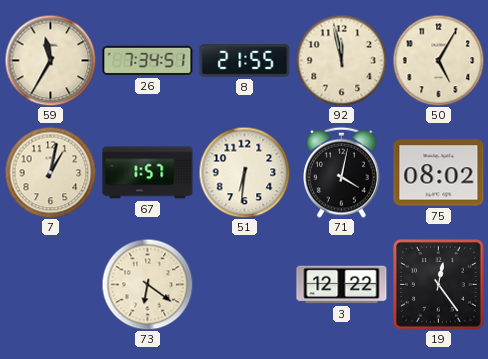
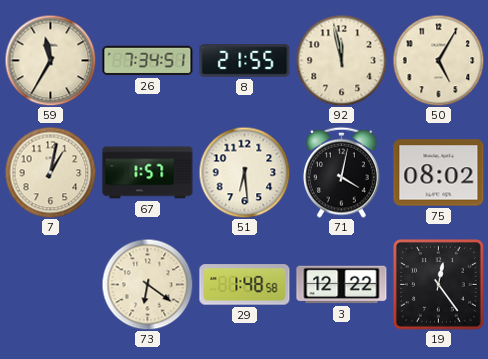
51: 6:31 -> 6:29 (244, 172)
29: none -> 1:48 (245, 285)
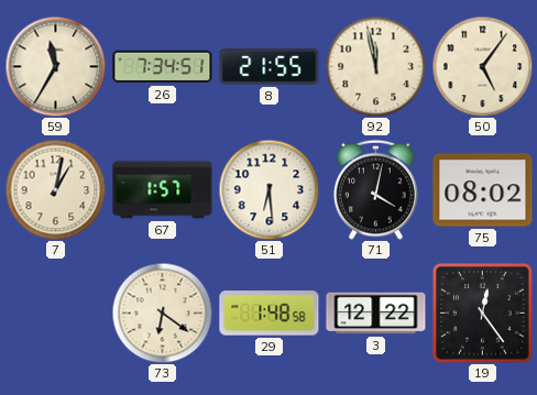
50: 5:05 -> 5:06 (482, 66)
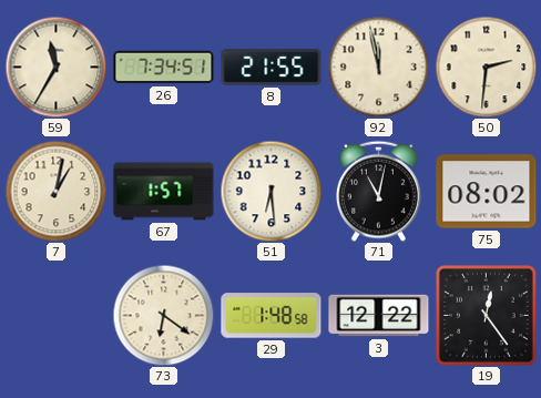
50: 5:06 -> 2:31 (486, 67)
71: 4:02 -> 11:02 (378, 191)
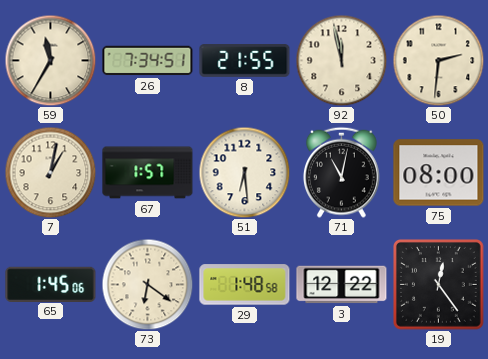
75: 08:02 -> 08:00 (439, 173)
65: none -> 1:45 (51, 284)
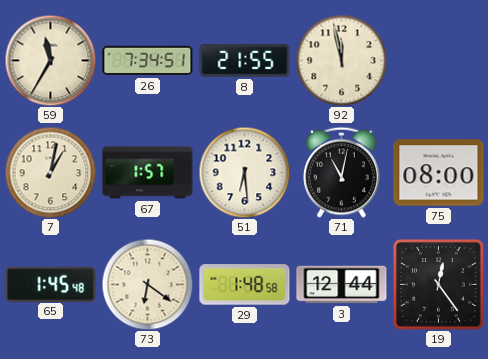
50: 2:31 -> none (438, 60)
65: 1:45:06 -> 1:45:48 (51, 284)
3: 12:22 -> 12:44 (342, 285)
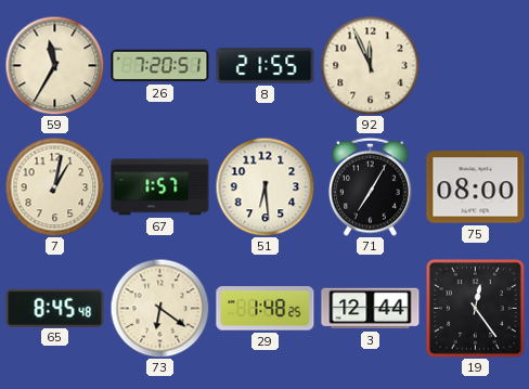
26: 7:34 -> 7:20 (160, 66)
92: 11:58 -> 11:56 (370, 65)
71: 11:02 -> 7:05 (370, 186)
65: 1:45 -> 8:45 (55, 308)
29: 1:48:58 -> 1:48:25 (266, 309)
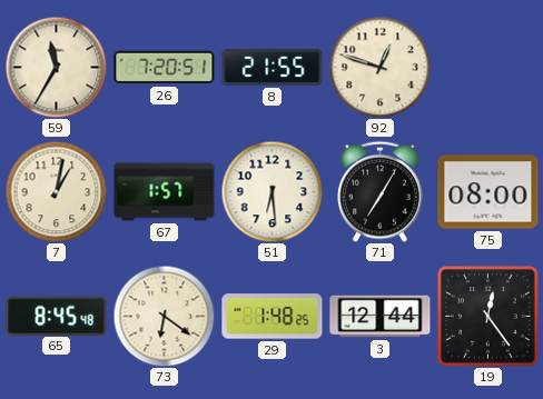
92: 11:56 -> 12:48 (379, 67)
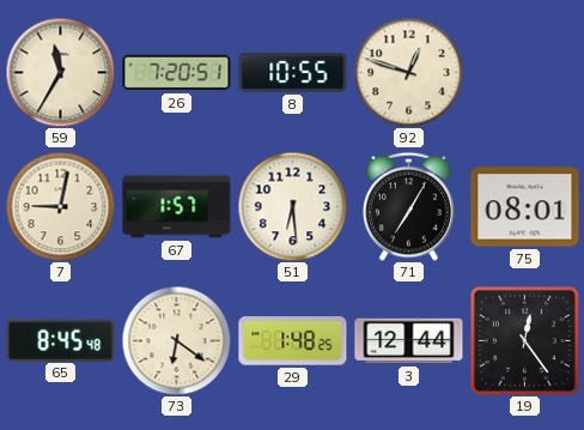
8: 21:55 -> 10:55 (293, 73)
7: 1:02 -> 9:02 (60, 206)
75: 08:00 -> 08:01 (525, 207)
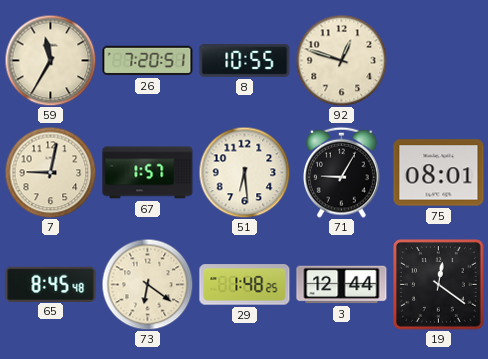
71: 7:05 -> 9:05 (341, 172)
19: 12:24 -> 12:21 (438, 284)
